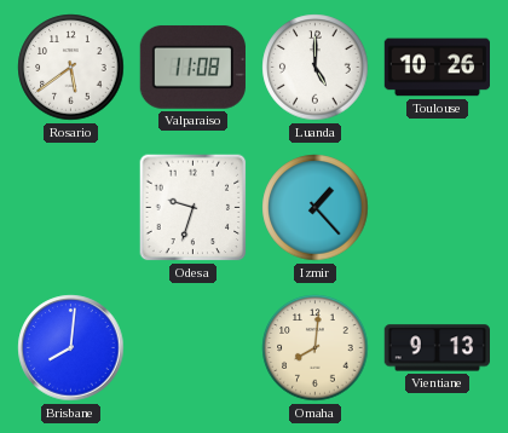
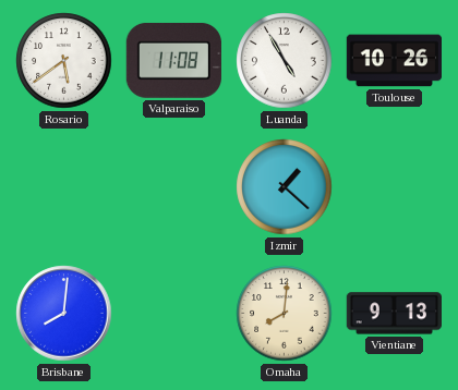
Luanda: 5:00 -> 4:55 (285, 61)
Odesa: 9:33 -> none (194, 208)
Izmir: 1:23 -> 1:22 (285, 187)
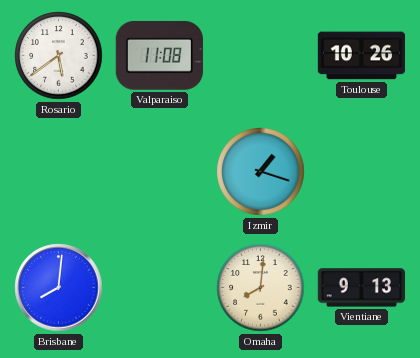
Luanda: 4:55 -> none (285, 61)
Izmir: 1:22 -> 1:18 (261, 172)
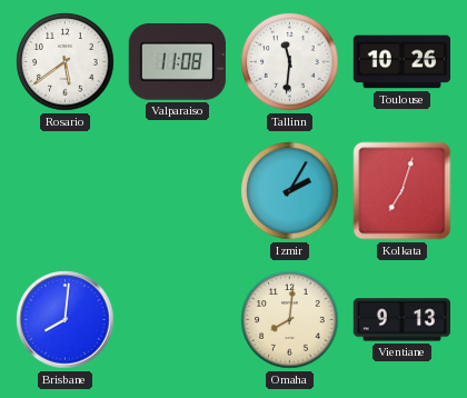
Tallinn: none -> 11:31 (290, 62)
Izmir: 1:18 -> 2:05 (290, 191)
Kolkata: none -> 7:03 (403, 191)
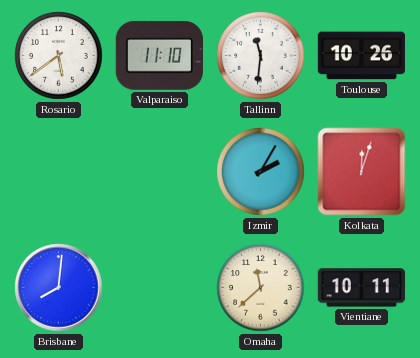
Valparaiso: 11:08 -> 11:10 (159, 55)
Kolkata: 7:03 -> 12:03 (362, 172)
Omaha: 8:01 -> 11:38 (261, 288)
Vientiane: 9:13 -> 10:11 (361, 288)
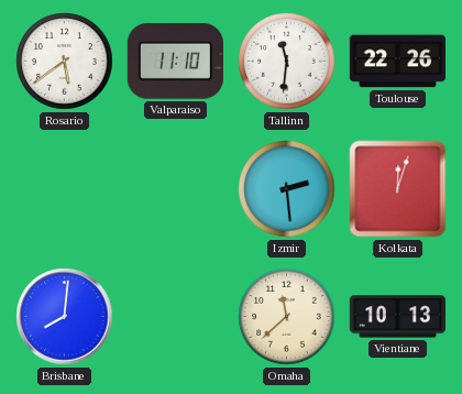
Toulouse: 10:26 -> 22:26 (397, 62)
Izmir: 2:05 -> 2:29 (287, 189)
Vientiane: 10:11 -> 10:13 (397, 317)
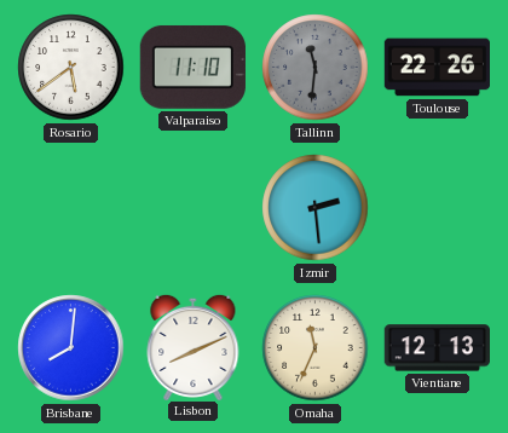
Tallinn dial: white -> grey (316, 68)
Kolkata: 12:03 -> none (398, 189)
Lisbon: none -> 8:11 (194, 346)
Omaha: 11:38 -> 11:34 (316, 348)
Vientiane: 10:13 -> 12:13 (437, 348)
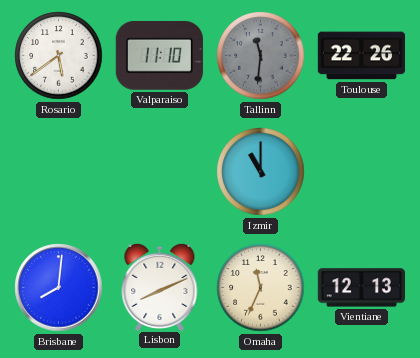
Izmir: 2:29 -> 11:00 (261, 172)
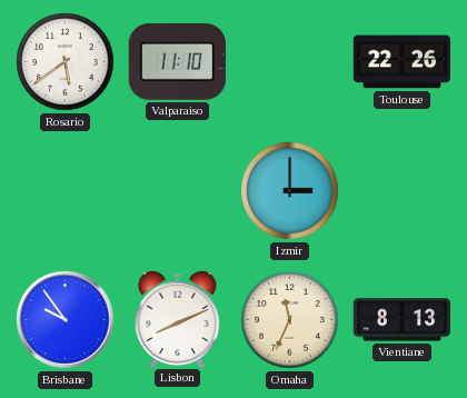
Tallinn: 11:31 -> none (261, 56)
Izmir: 11:00 -> 3:00 (290, 191)
Brisbane: 8:01 -> 9:54 (66, 320)
Vientiane: 12:13 -> 8:13 (401, 320)
